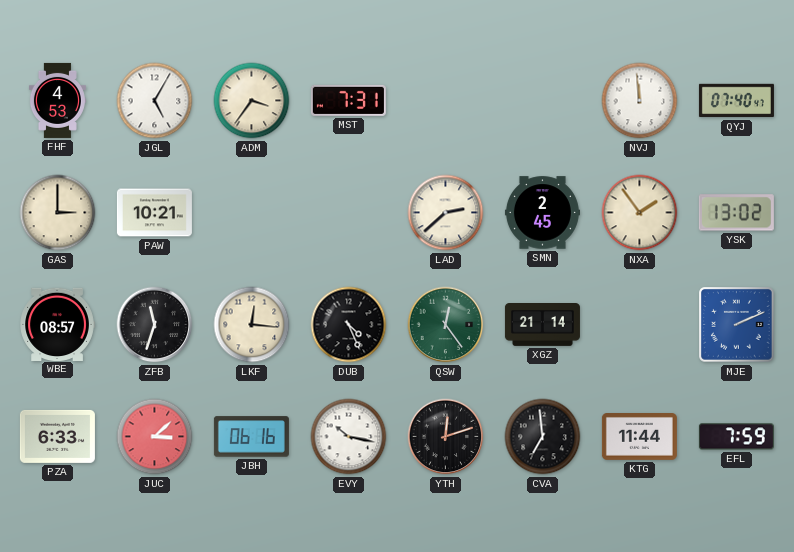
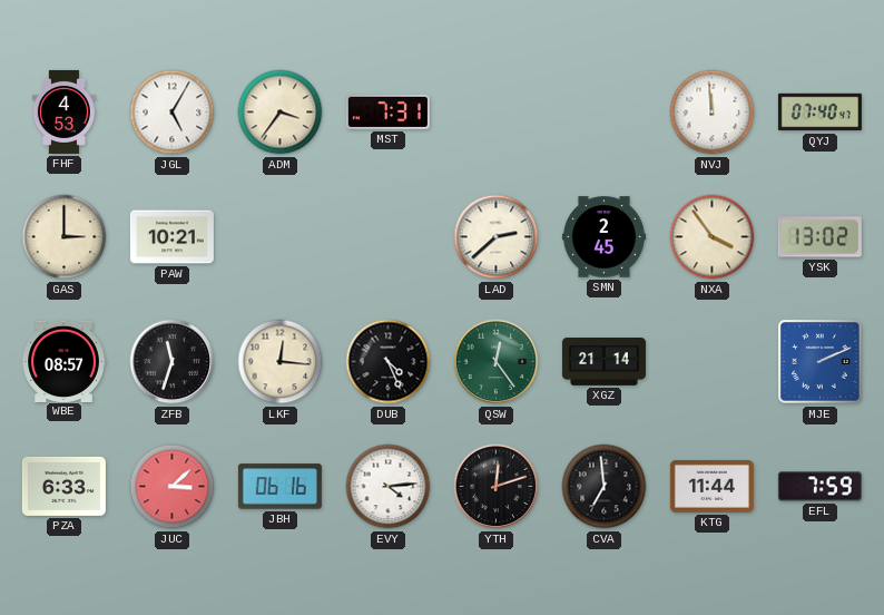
NXA: 1:54 -> 3:54 (713, 237)
EVY: 10:17 -> 4:14 (389, 487)
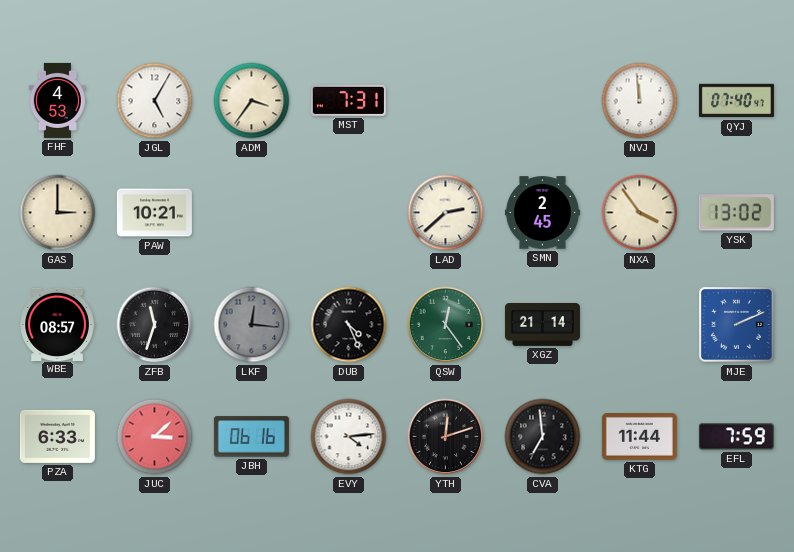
LKF dial: cream -> grey (252, 325)
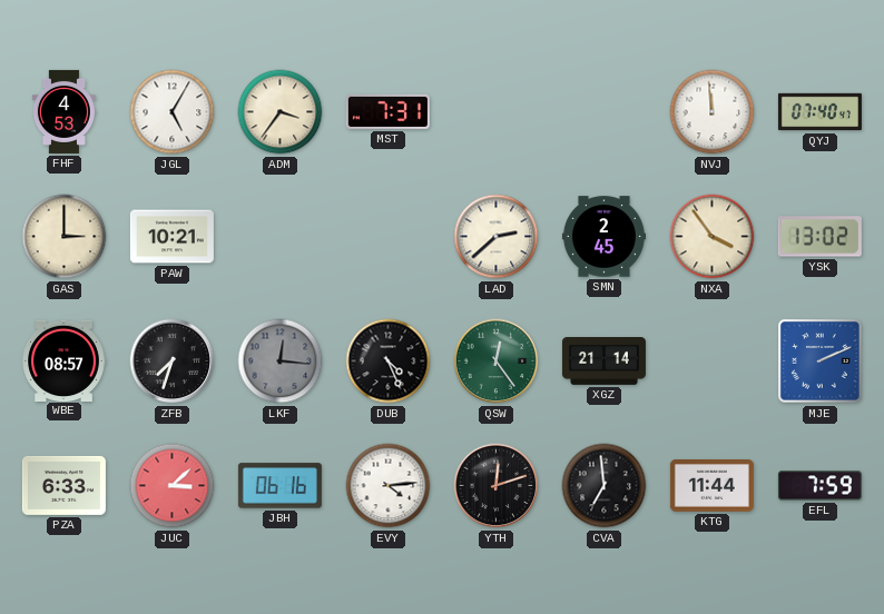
ZFB: 11:33 -> 7:33 (173, 362)
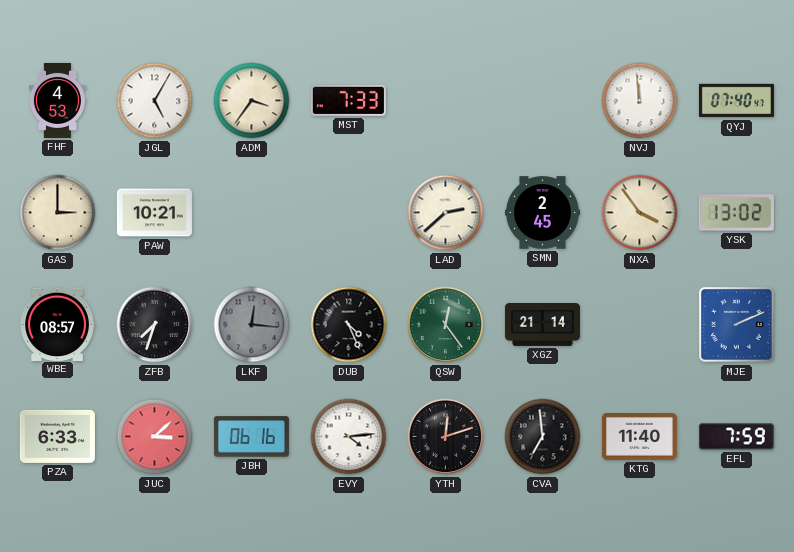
MST: 7:31 -> 7:33 (348, 100)
KTG: 11:44 -> 11:40 (639, 437)
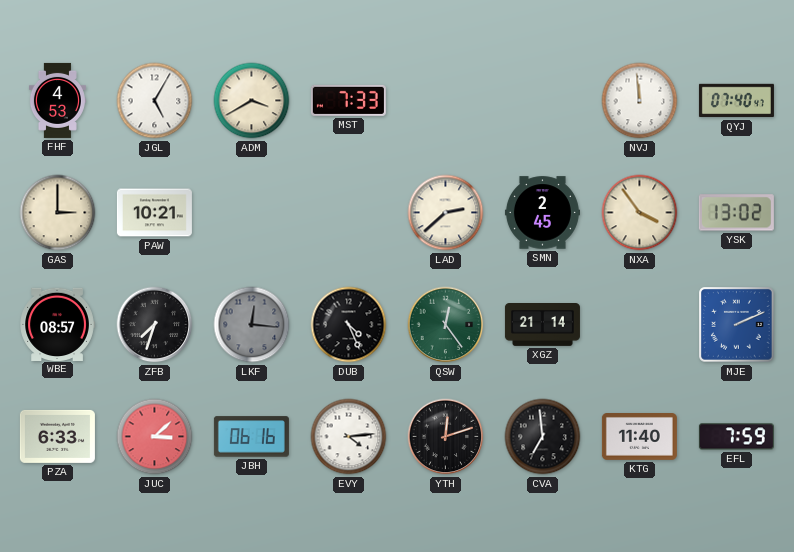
ADM: 3:36 -> 3:40 (252, 101)
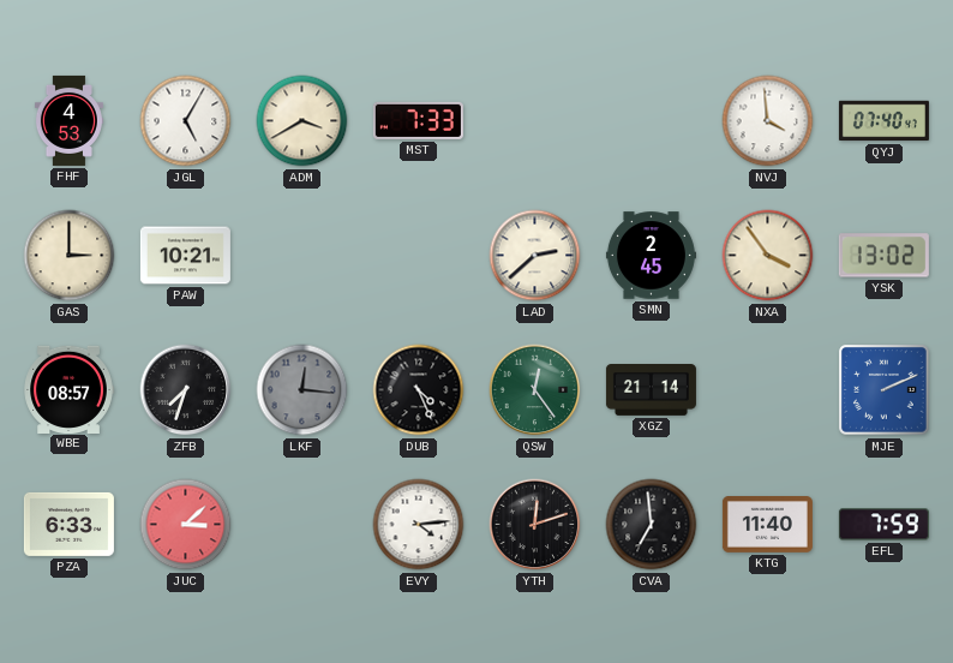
NVJ: 11:59 -> 3:59 (768, 121)
JBH: 06:16 -> none (251, 437)
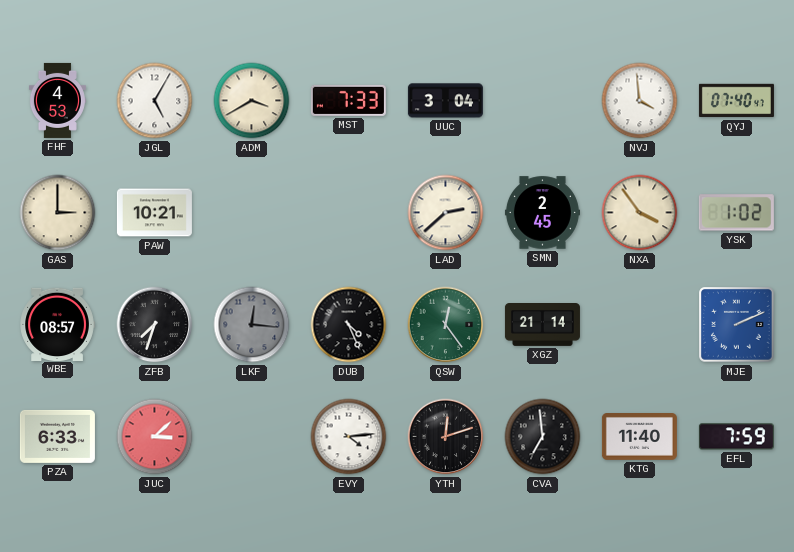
UUC: none -> 3:04 (445, 101)
YSK: 13:02 -> 1:02 (736, 213)
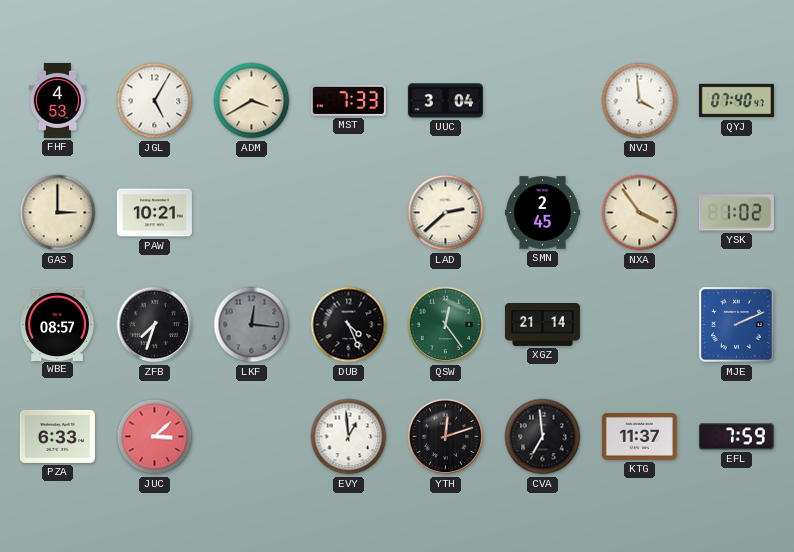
EVY: 4:14 -> 12:59 (349, 437)
KTG: 11:40 -> 11:37 (639, 437)
